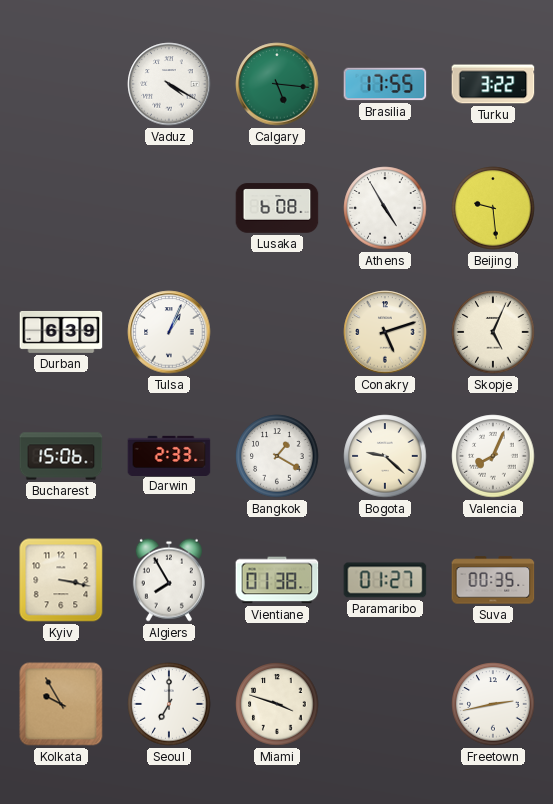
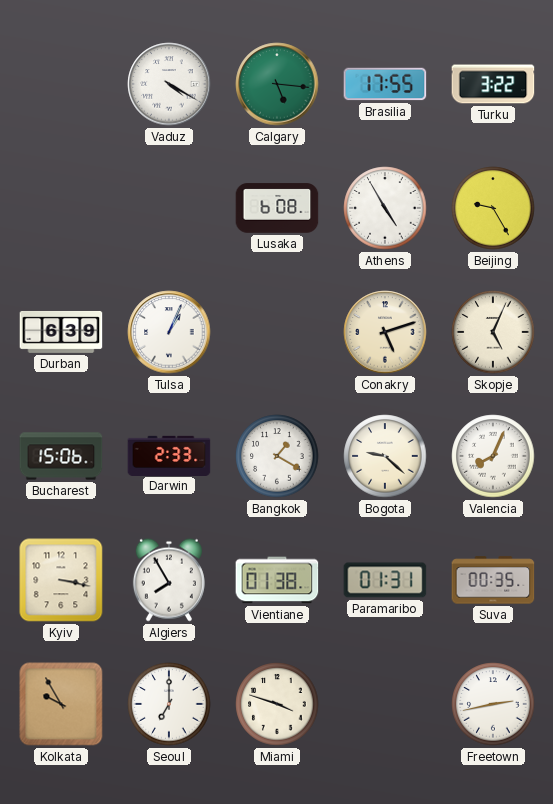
Beijing: 9:29 -> 9:25 (493, 208)
Paramaribo: 01:27 -> 01:31 (385, 580)
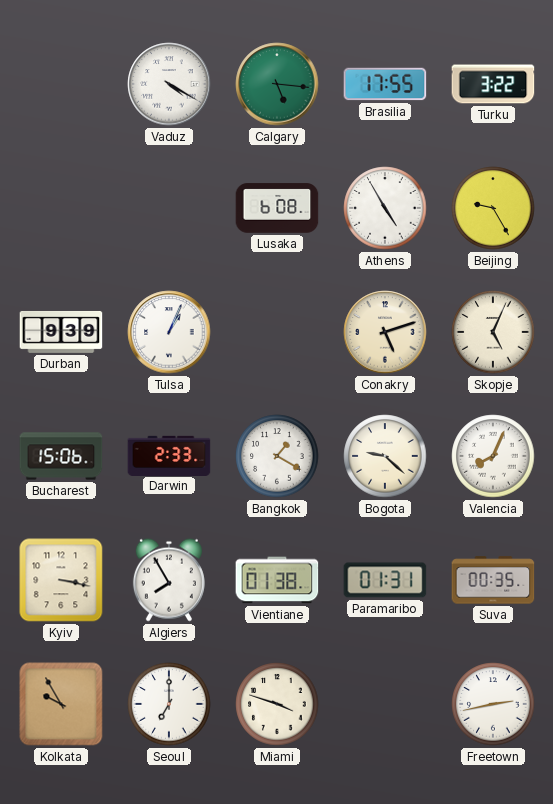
Durban: 6:39 -> 9:39 (61, 332)
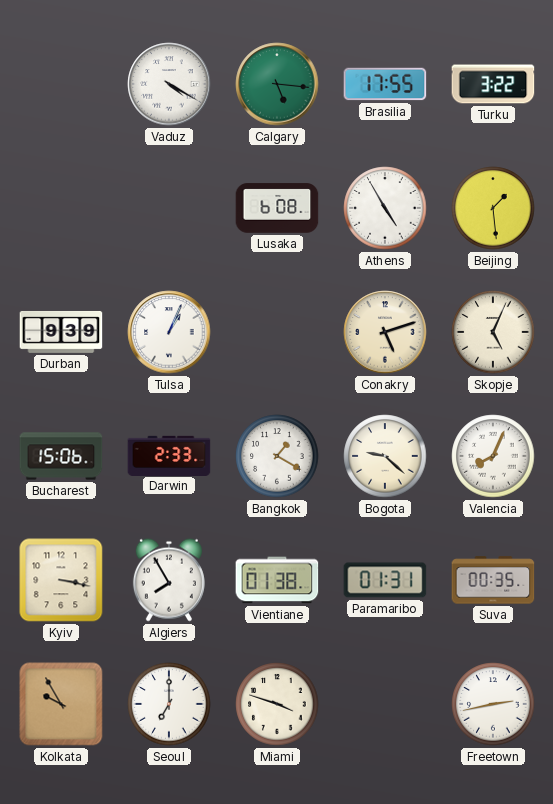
Beijing: 9:25 -> 1:29 (493, 208)
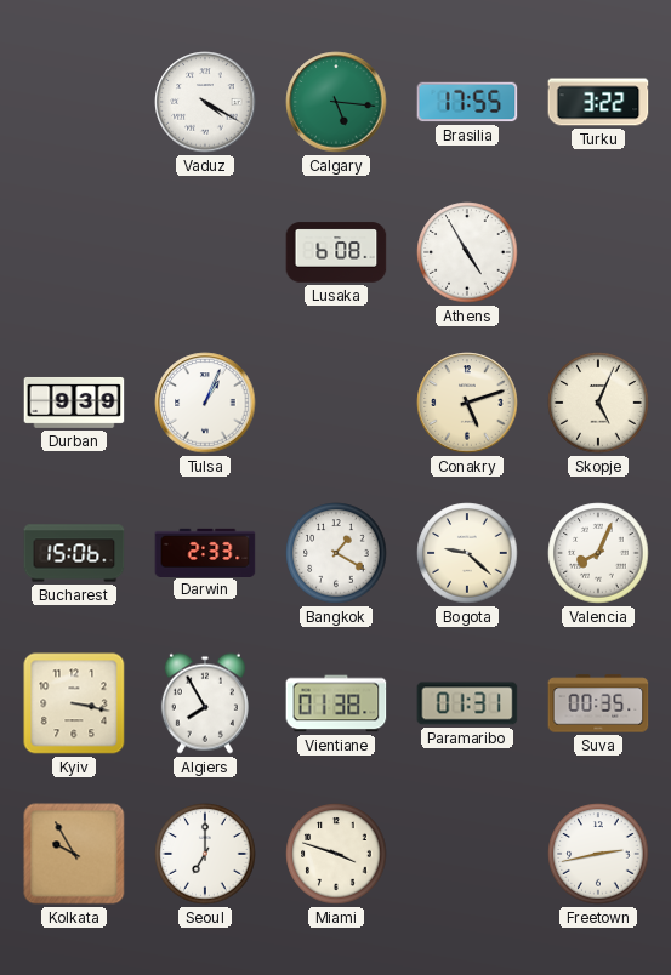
Beijing: 1:29 -> none (493, 208)
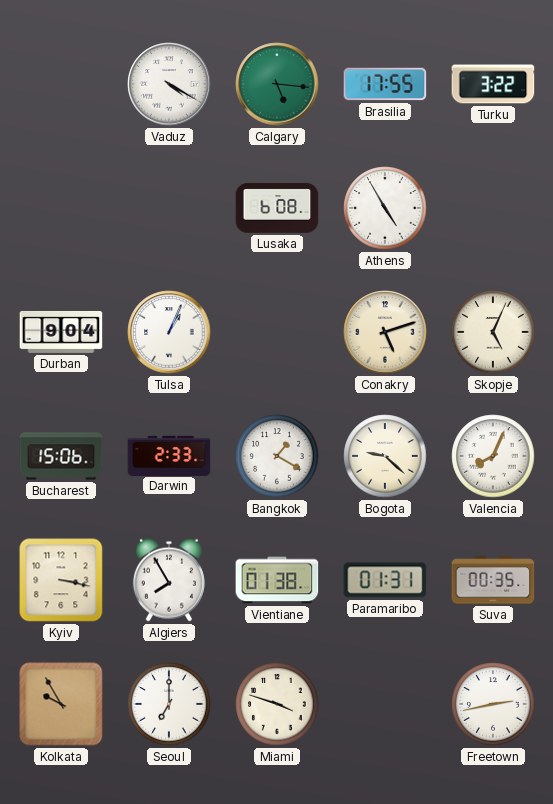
Durban: 9:39 -> 9:04 (61, 332)
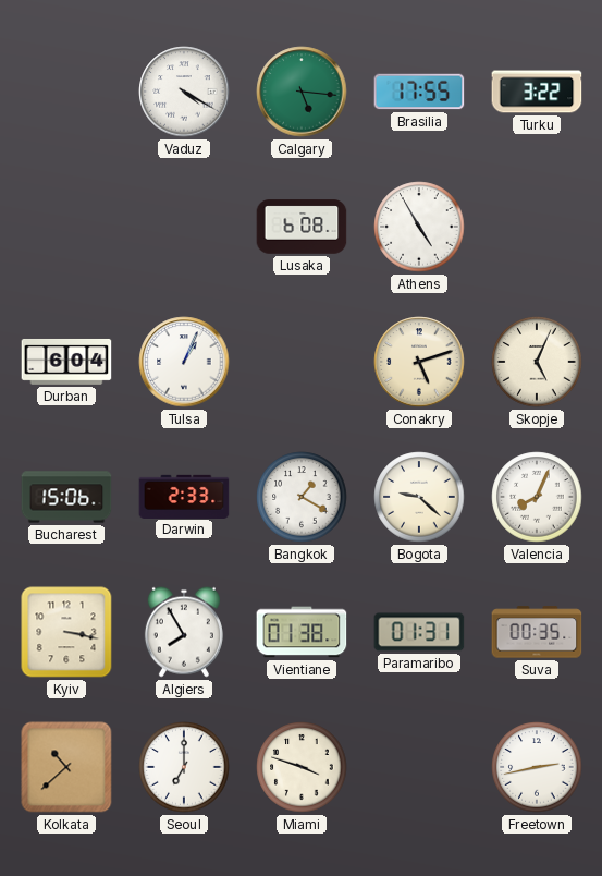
Durban: 9:04 -> 6:04 (66, 362)
Kolkata: 9:55 -> 10:38 (66, 767)
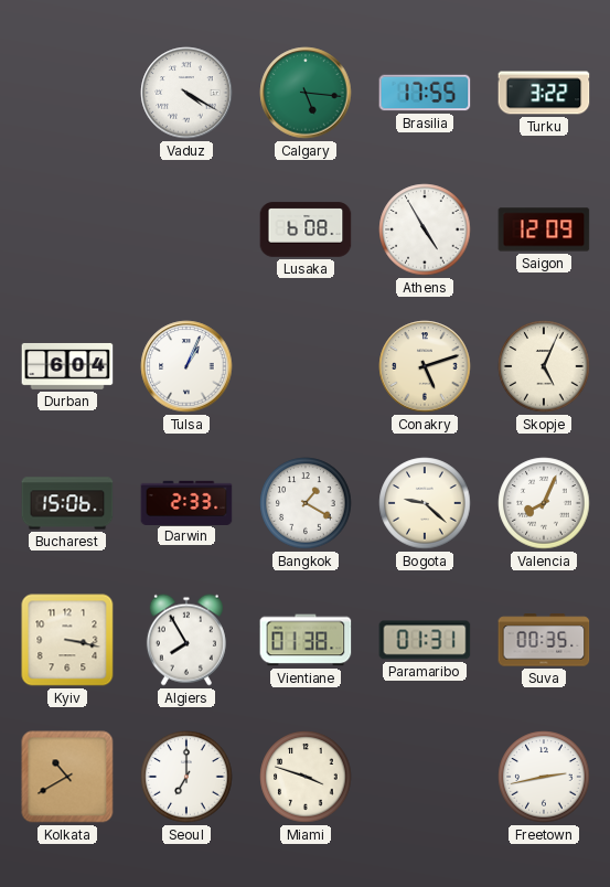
Saigon: none -> 12:09 (544, 229)
Kolkata: 10:38 -> 10:40 (67, 777)
